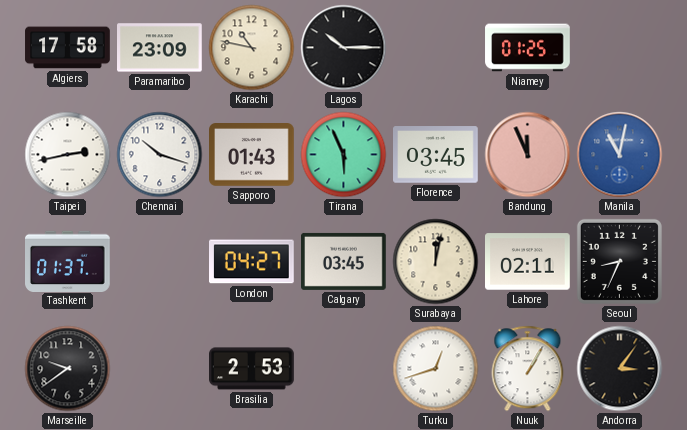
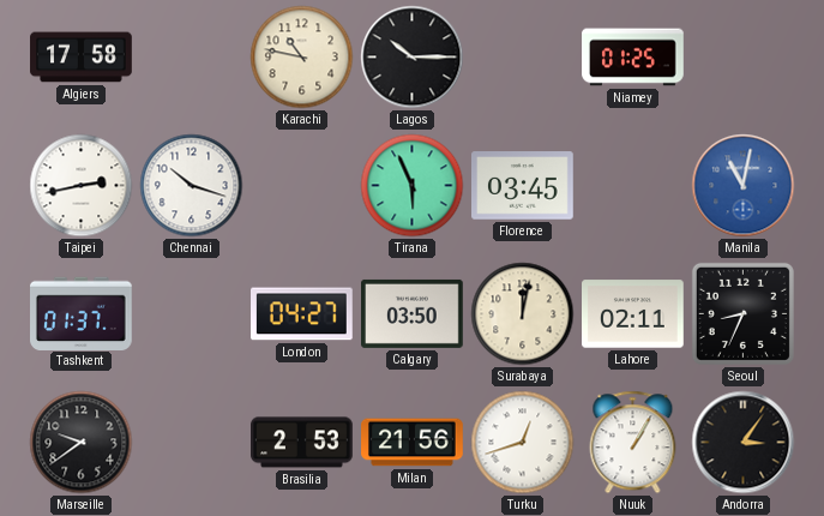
Paramaribo: 23:09 -> none (160, 48)
Sapporo: 01:43 -> none (252, 155)
Bandung: 11:56 -> none (528, 155)
Calgary: 03:45 -> 03:50 (413, 313)
Milan: none -> 21:56 (413, 443)
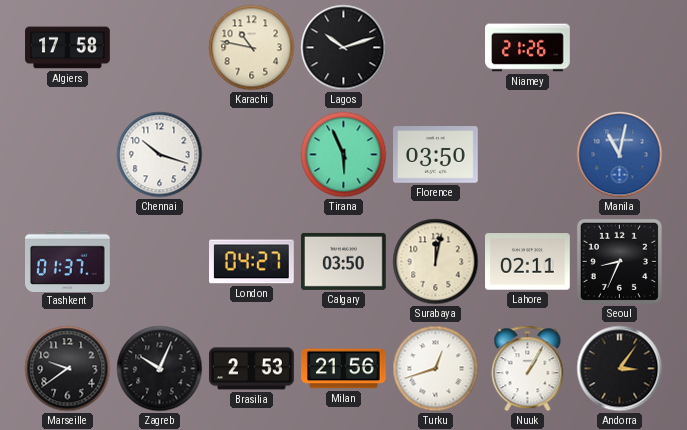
Lagos: 10:15 -> 10:12 (344, 48)
Niamey: 01:25 -> 21:26 (528, 48)
Taipei: 2:43 -> none (82, 186)
Florence: 03:45 -> 03:50 (436, 155)
Zagreb: none -> 10:04 (160, 369)
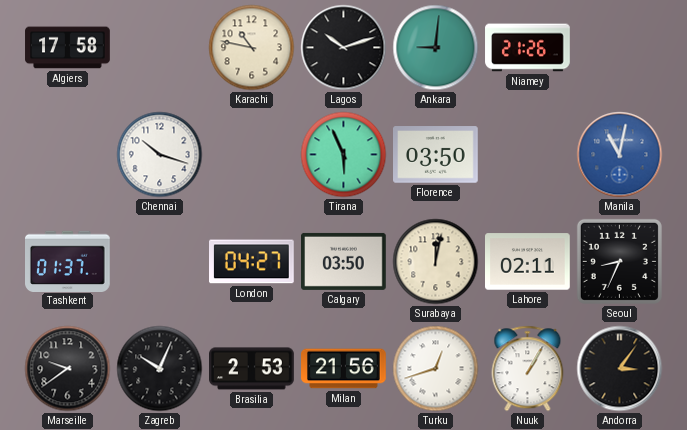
Ankara: none -> 9:01 (436, 48)
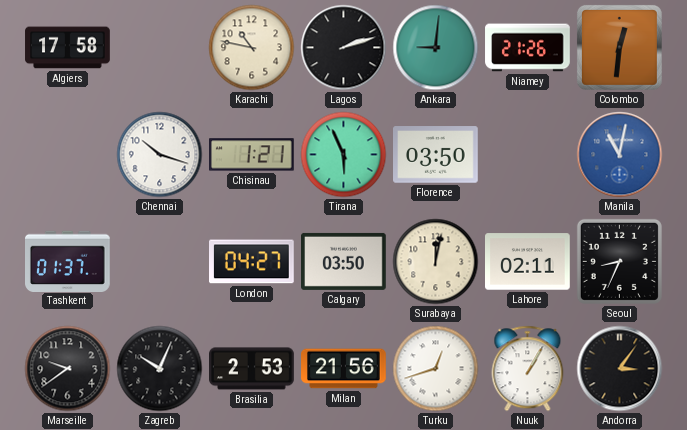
Lagos: 10:12 -> 2:12 (344, 48)
Colombo: none -> 12:31 (619, 47)
Chisinau: none -> 1:21 (252, 155)
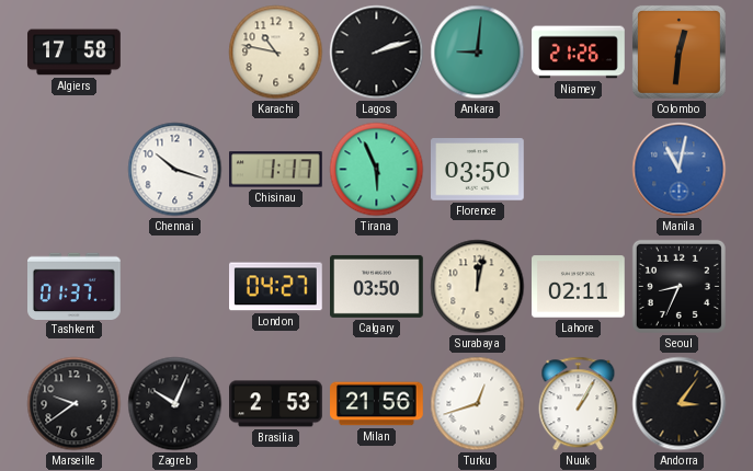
Chisinau: 1:21 -> 1:17 (276, 170)
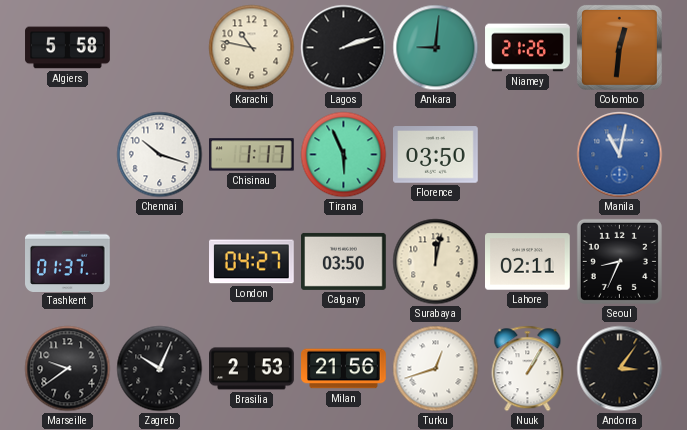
Algiers: 17:58 -> 5:58 (68, 48)
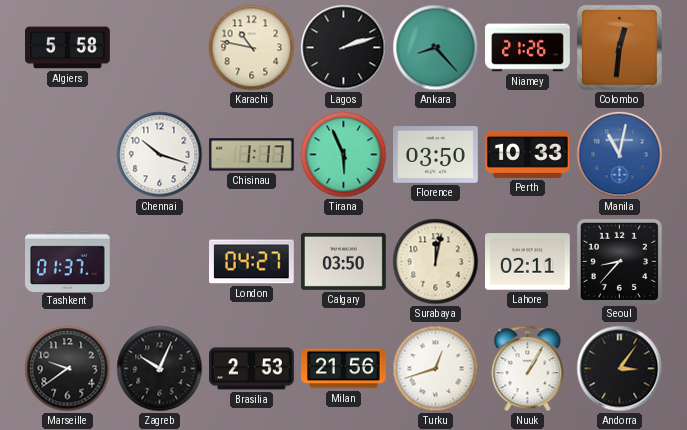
Ankara: 9:01 -> 8:23 (436, 48)
Perth: none -> 10:33 (528, 154)
Seoul: 8:34 -> 8:37 (619, 261)
